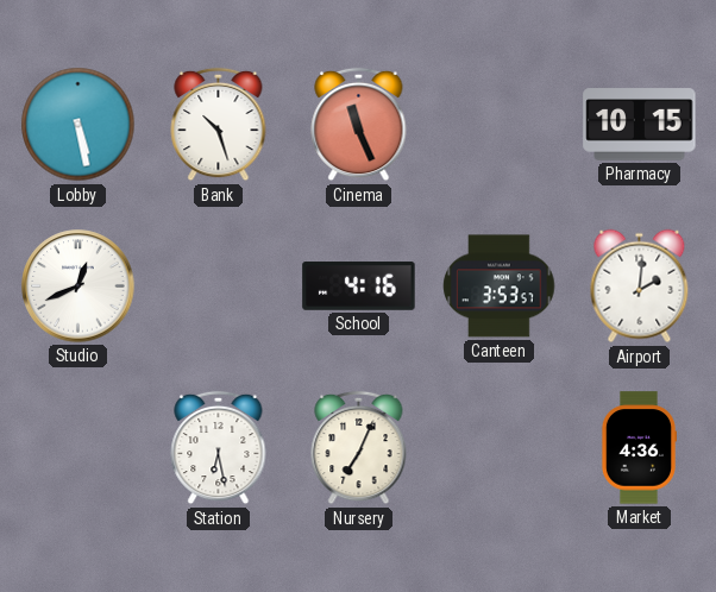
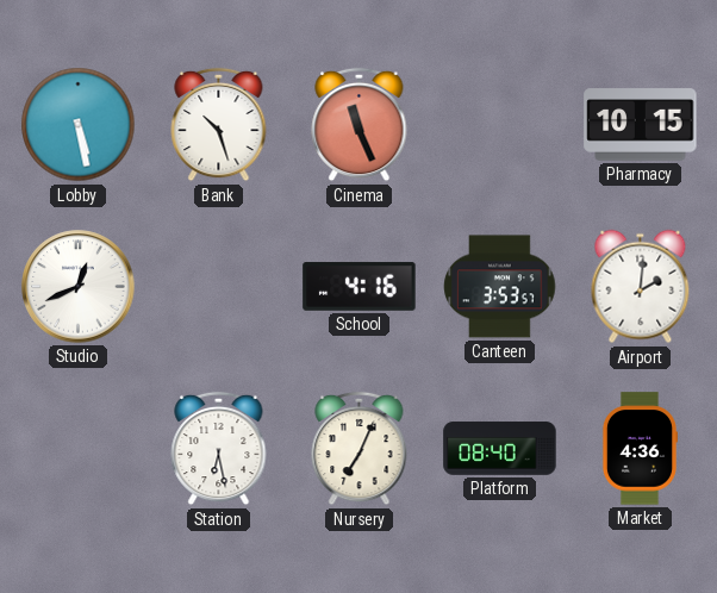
Platform: none -> 08:40 (500, 449)
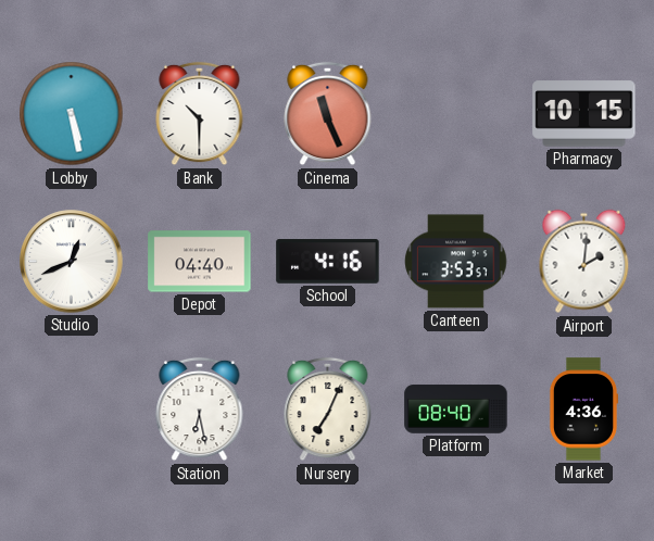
Bank: 10:27 -> 10:30 (200, 114)
Depot: none -> 04:40 (200, 262)
